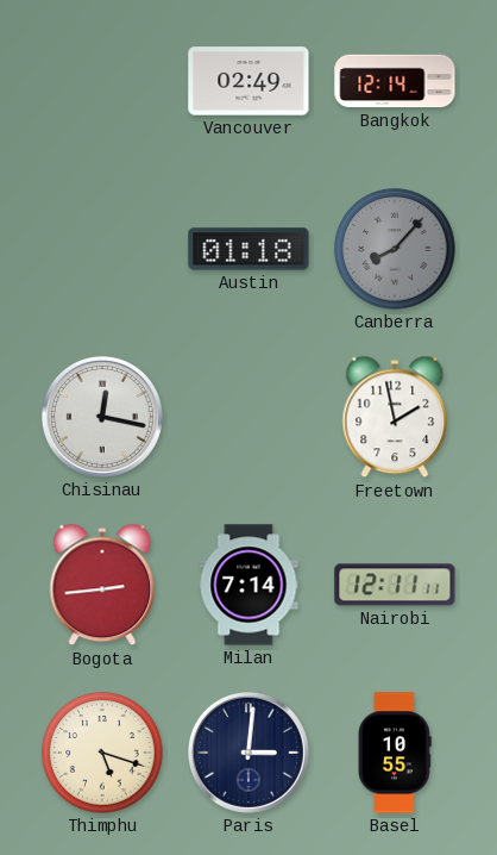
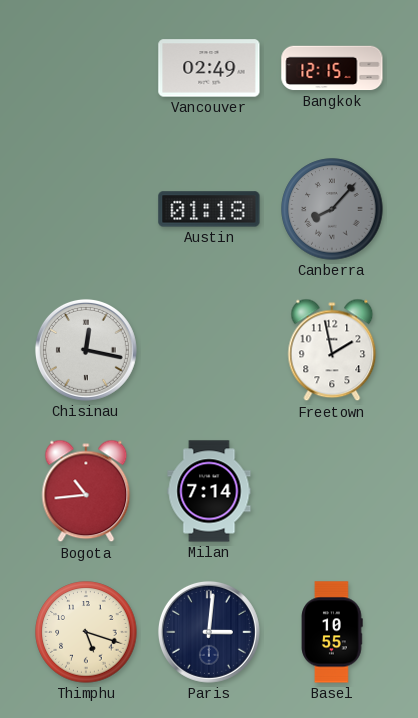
Bangkok: 12:14 -> 12:15 (332, 68)
Bogota: 2:44 -> 10:44 (86, 491)
Nairobi: 12:11 -> none (395, 585)
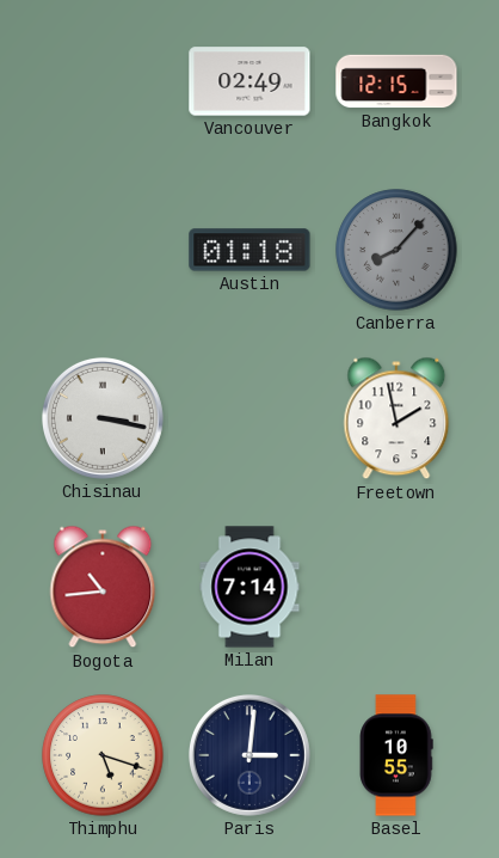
Chisinau: 12:17 -> 3:17 (103, 418)
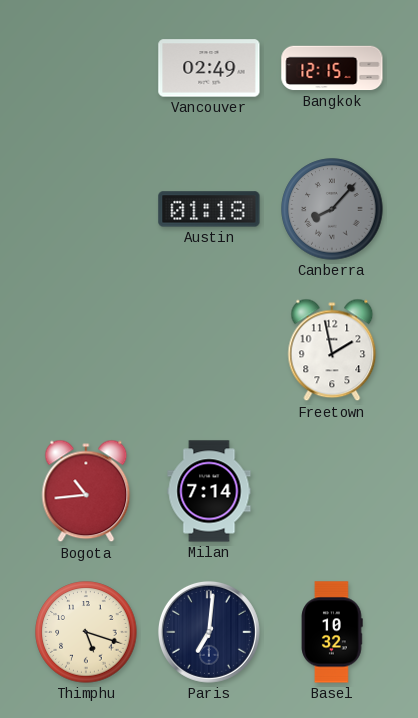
Chisinau: 3:17 -> none (103, 418)
Paris: 3:01 -> 7:01 (209, 632)
Basel: 10:55 -> 10:32 (332, 632)
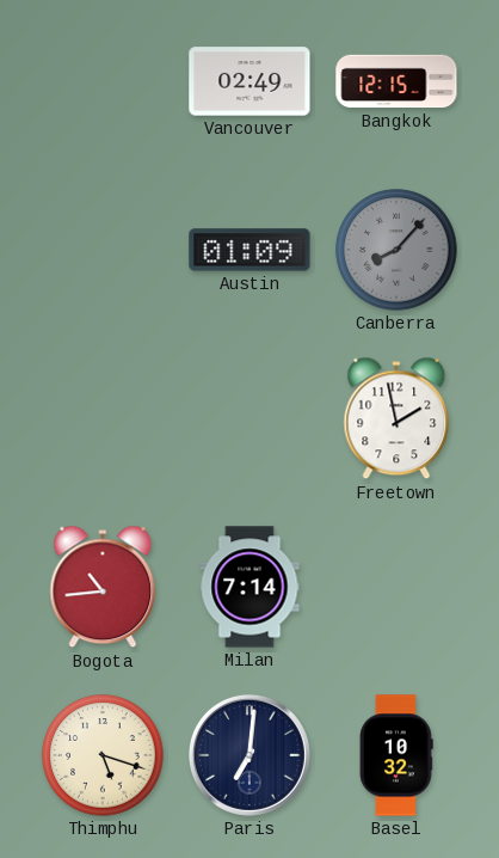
Austin: 01:18 -> 01:09 (249, 250)
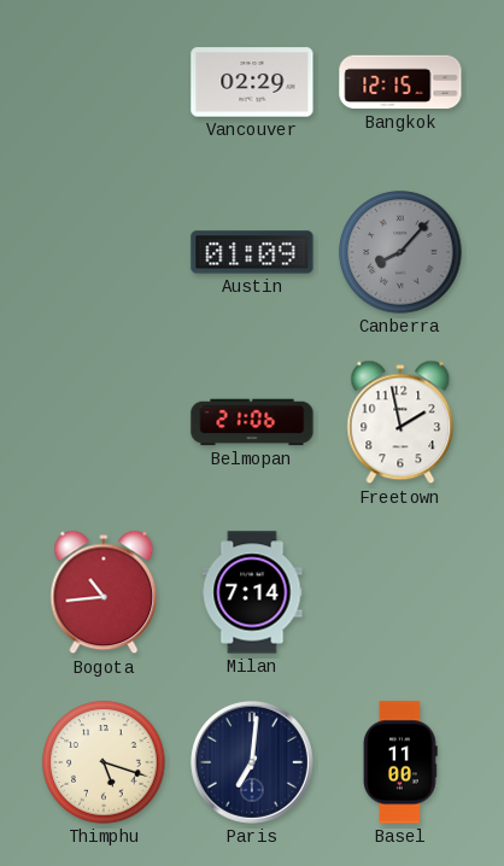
Vancouver: 02:49 -> 02:29 (252, 82)
Belmopan: none -> 21:06 (252, 422)
Basel: 10:32 -> 11:00 (400, 762)
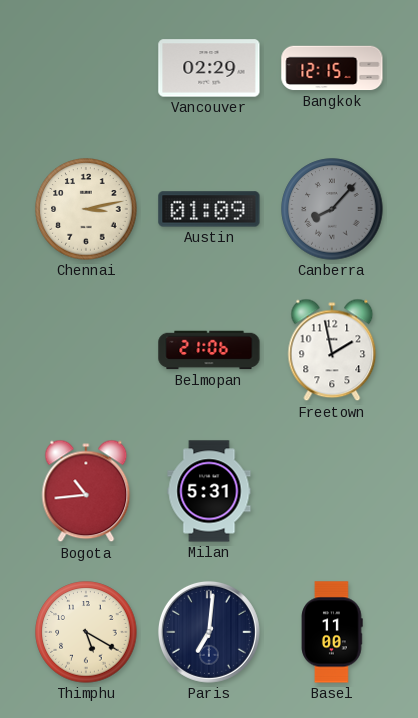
Chennai: none -> 3:13 (86, 209)
Milan: 7:14 -> 5:31 (209, 491)
Thimphu: 5:18 -> 5:20 (86, 632)
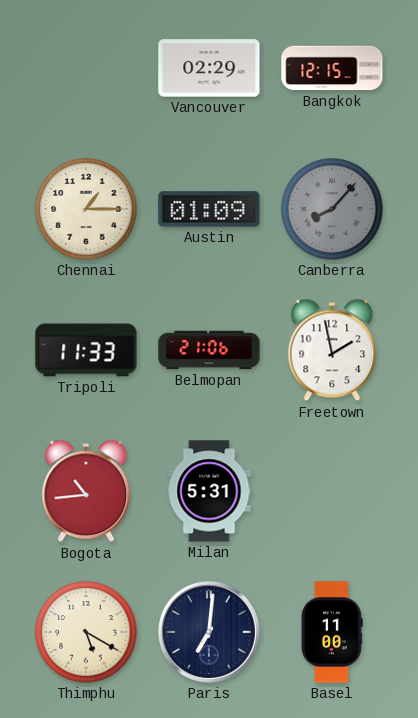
Chennai: 3:13 -> 1:15 (86, 209)
Tripoli: none -> 11:33 (86, 350)
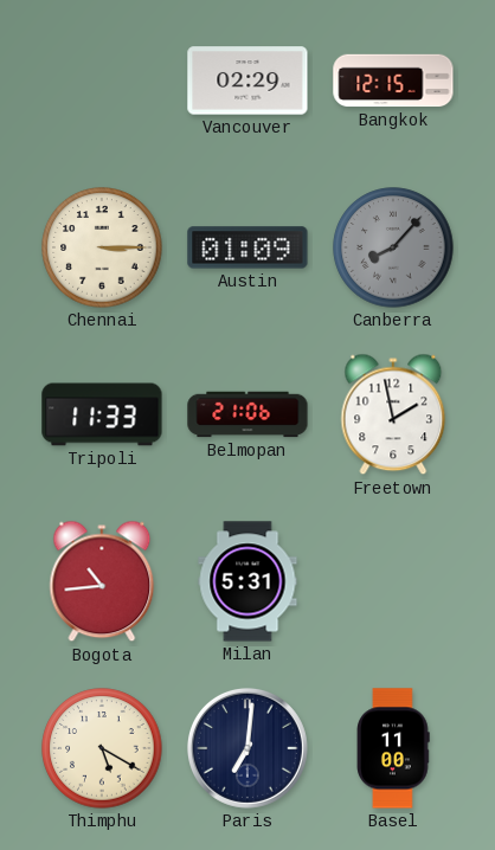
Chennai: 1:15 -> 3:15 (102, 247)
